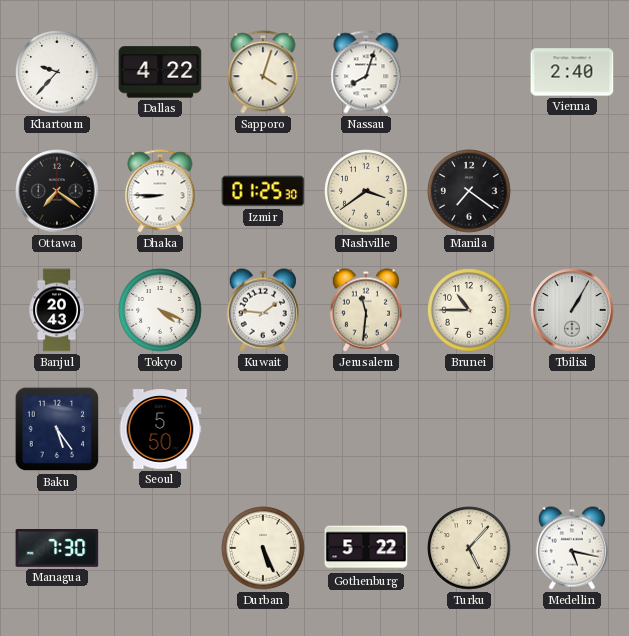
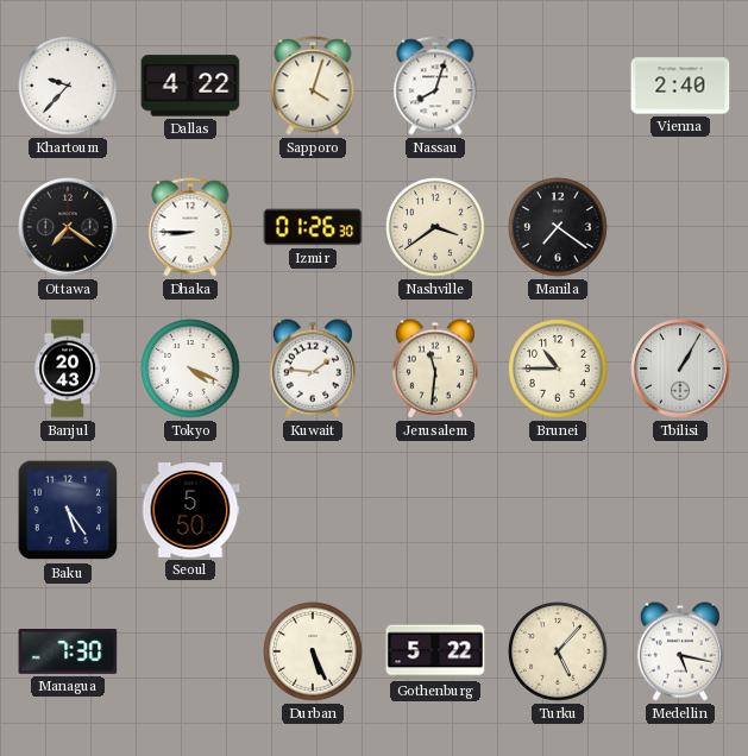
Izmir: 01:25 -> 01:26 (313, 227)
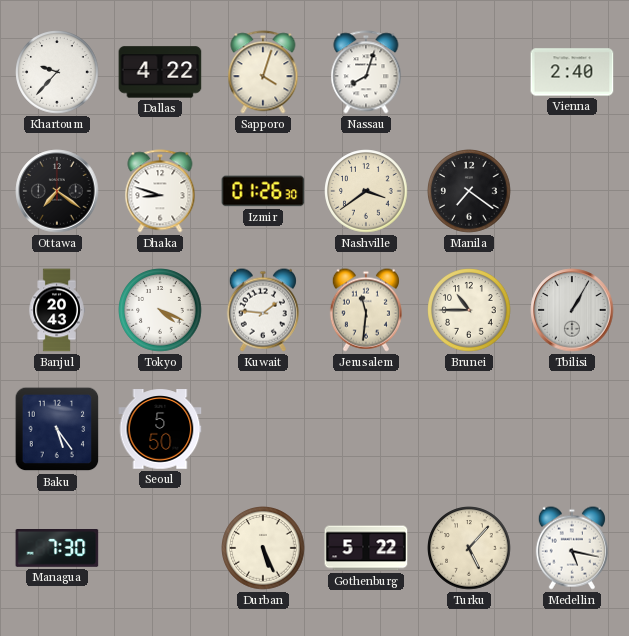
Dhaka: 8:45 -> 8:48 (160, 191)
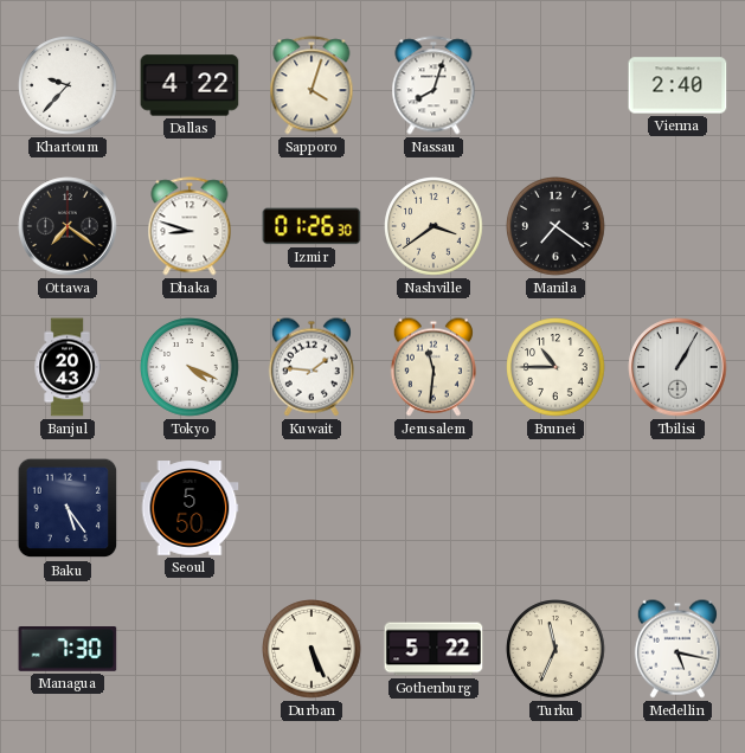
Turku: 5:07 -> 11:34 (555, 649)
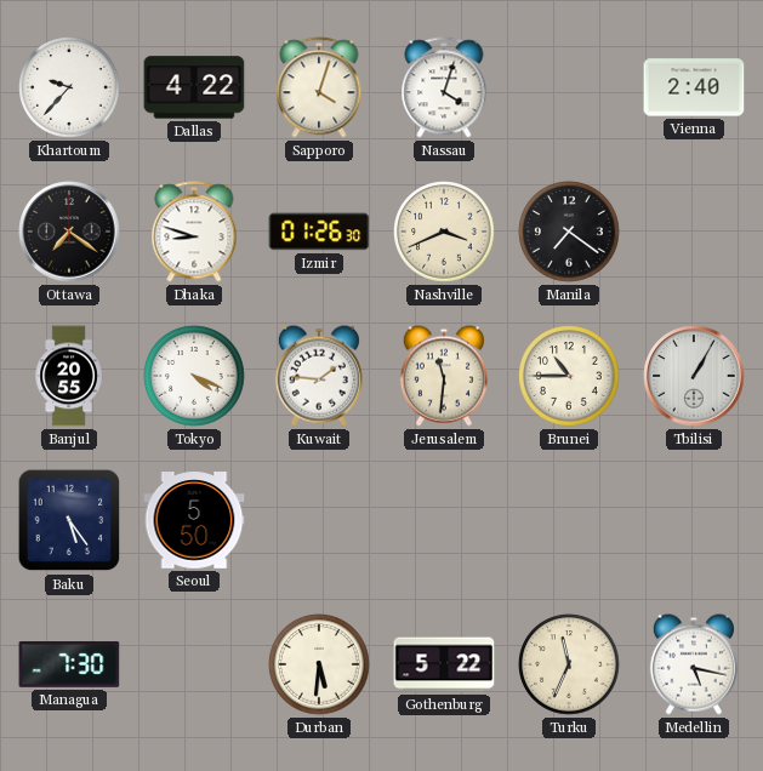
Nassau: 8:03 -> 4:03 (444, 87)
Nashville: 3:39 -> 3:41 (444, 232)
Banjul: 20:43 -> 20:55 (69, 376)
Durban: 5:26 -> 5:31 (319, 664)
